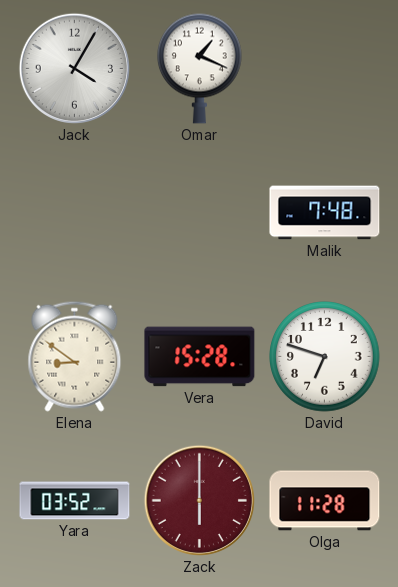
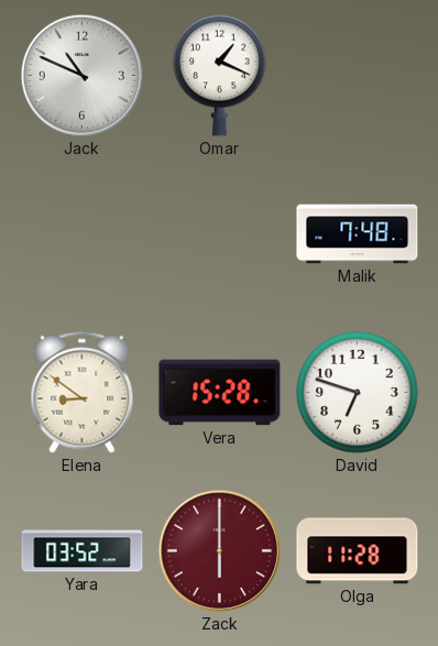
Jack: 4:05 -> 10:49 (81, 75)
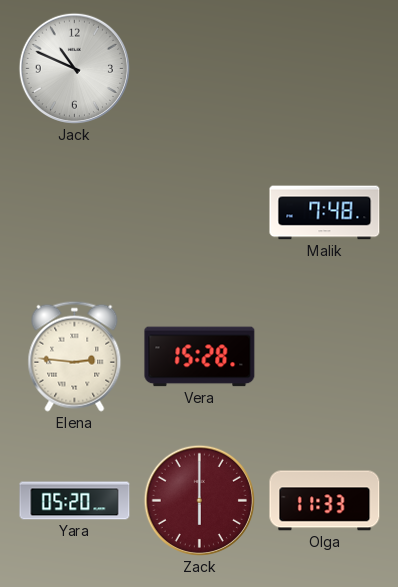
Omar: 1:19 -> none (220, 75)
Elena: 8:51 -> 2:46 (75, 356)
David: 6:48 -> none (358, 393)
Yara: 03:52 -> 05:20 (75, 501)
Olga: 11:28 -> 11:33 (325, 501)
